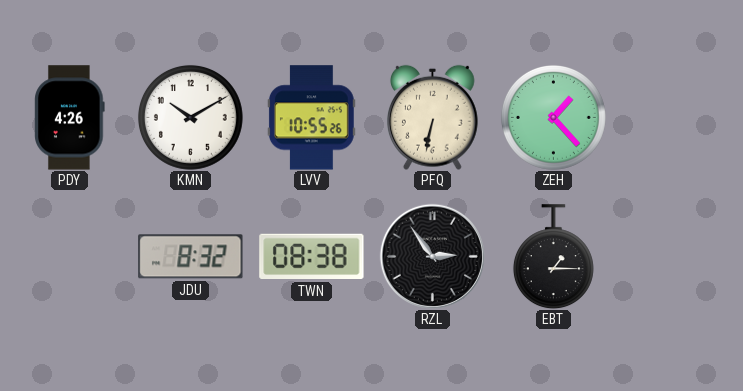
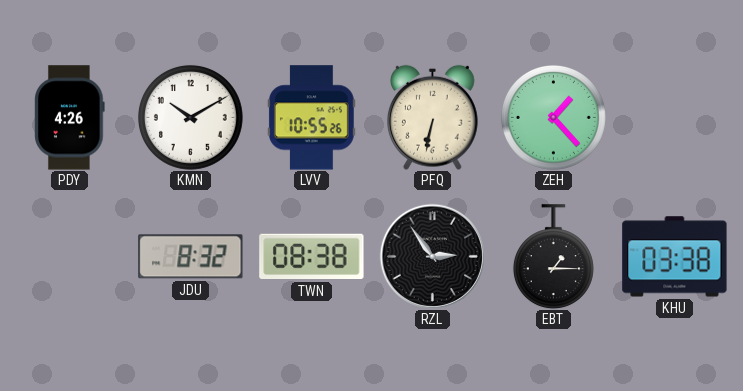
KHU: none -> 03:38 (675, 257)
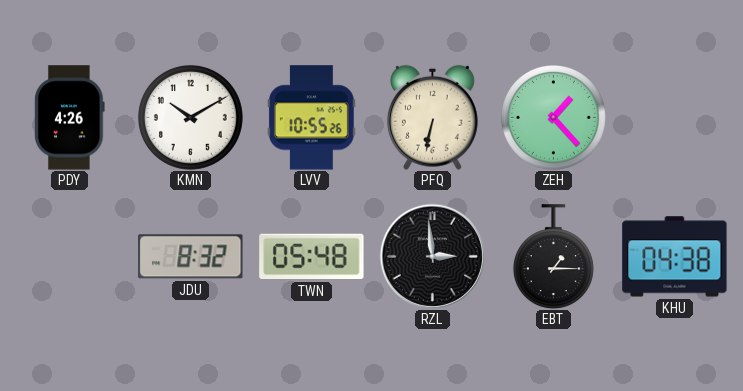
TWN: 08:38 -> 05:48 (312, 257)
RZL: 2:54 -> 2:59 (432, 256)
KHU: 03:38 -> 04:38 (675, 257)
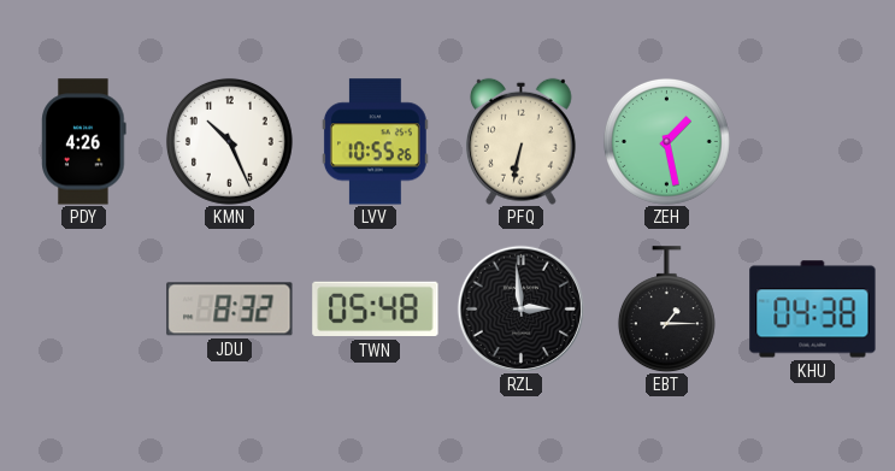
KMN: 10:10 -> 10:26 (229, 141)
ZEH: 1:23 -> 1:28 (666, 141)
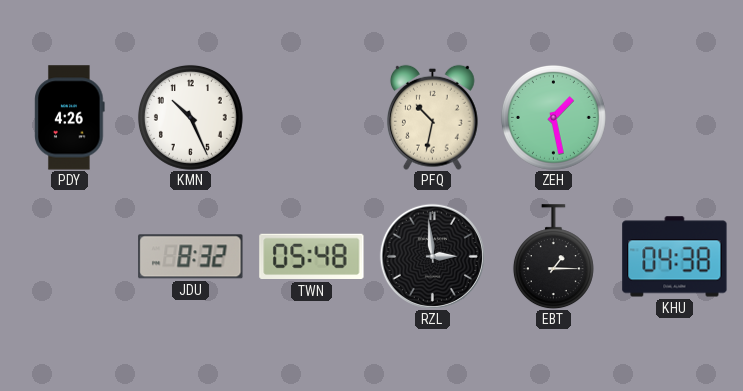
LVV: 10:55 -> none (375, 142)
PFQ: 6:32 -> 10:32 (432, 117)
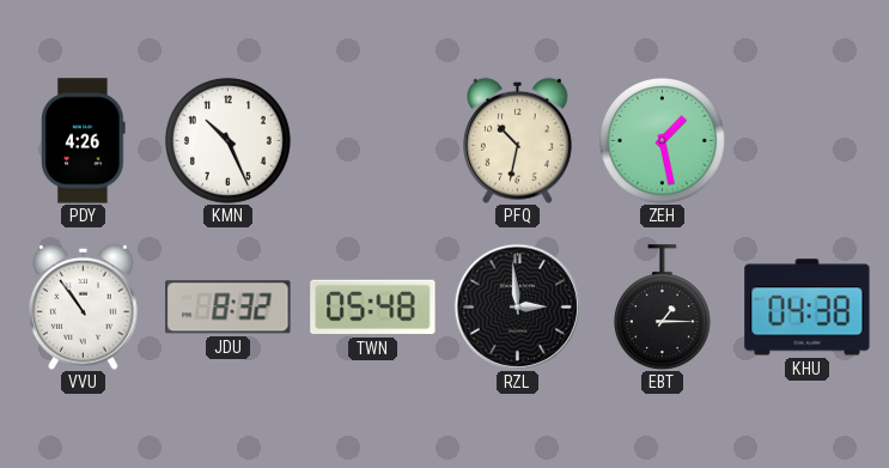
VVU: none -> 10:54 (83, 306)
